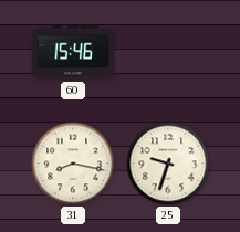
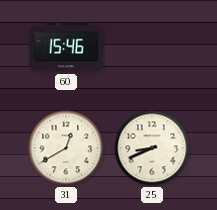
31: 8:17 -> 12:40 (66, 148)
25: 9:33 -> 8:41 (152, 148)
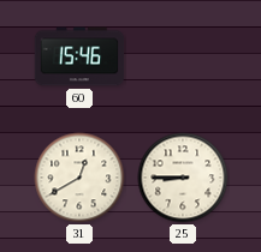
25: 8:41 -> 8:45 (183, 178)
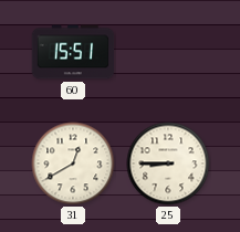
60: 15:46 -> 15:51 (73, 52)
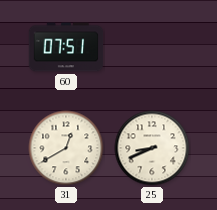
60: 15:51 -> 07:51 (66, 47)
25: 8:45 -> 8:41 (152, 148)
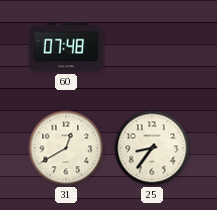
60: 07:51 -> 07:48 (66, 47)
25: 8:41 -> 8:36 (152, 148)
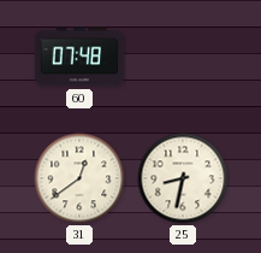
31: 12:40 -> 12:39 (79, 178)
25: 8:36 -> 8:32 (183, 178)
